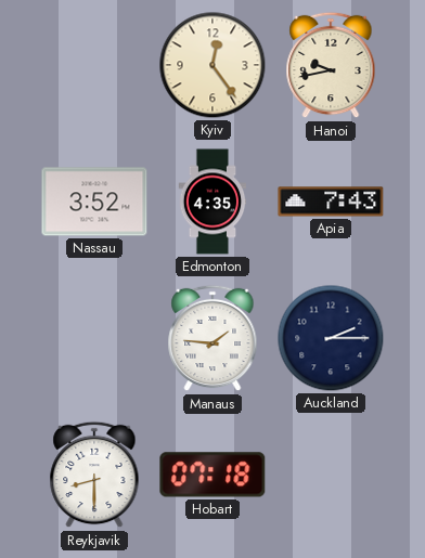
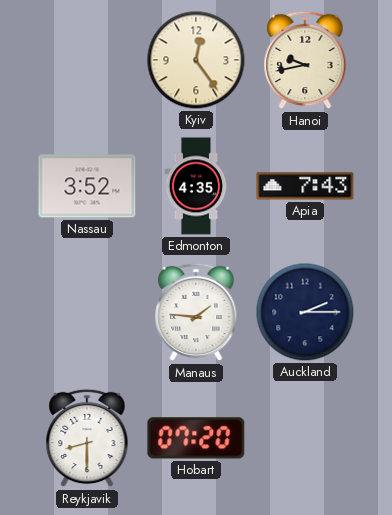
Hobart: 07:18 -> 07:20 (196, 438)
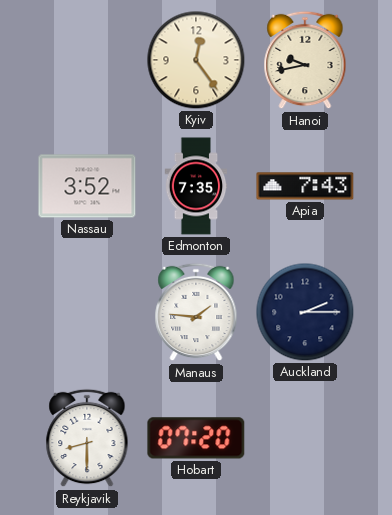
Edmonton: 4:35 -> 7:35 (196, 186)
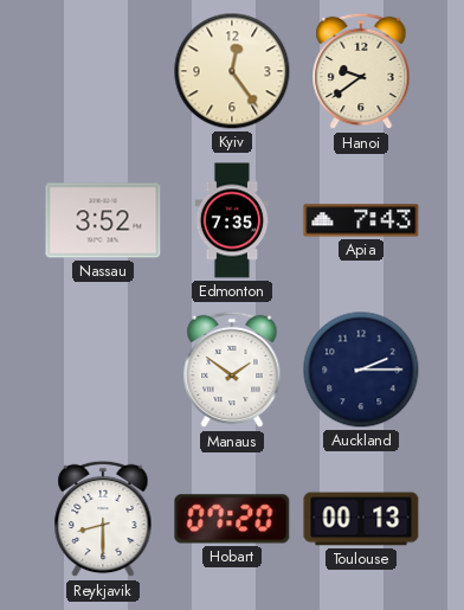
Hanoi: 9:43 -> 9:39 (361, 71)
Manaus: 1:46 -> 1:51 (232, 370)
Toulouse: none -> 00:13 (361, 519)
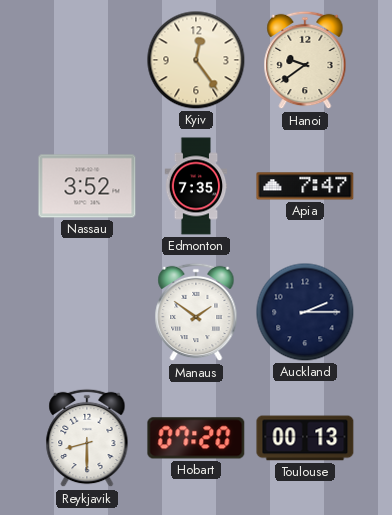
Apia: 7:43 -> 7:47 (305, 186)
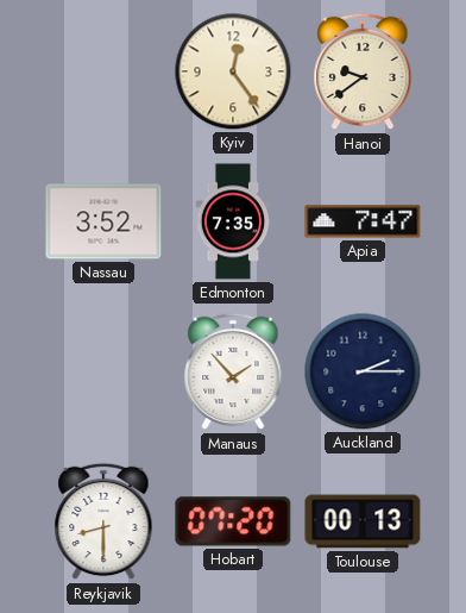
Manaus: 1:51 -> 1:53 (233, 371)
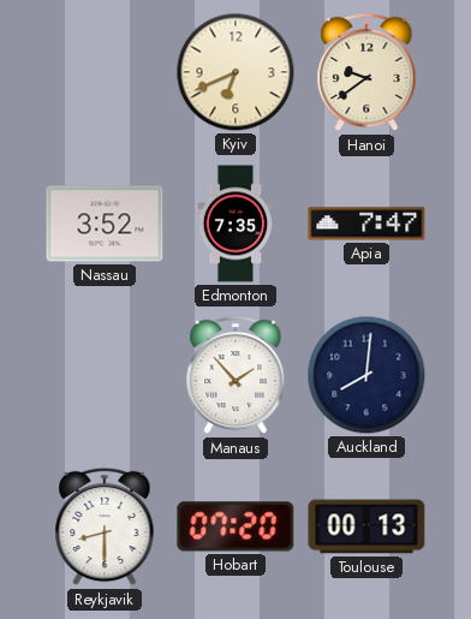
Kyiv: 12:24 -> 6:41 (235, 72)
Auckland: 2:15 -> 8:01 (366, 375)
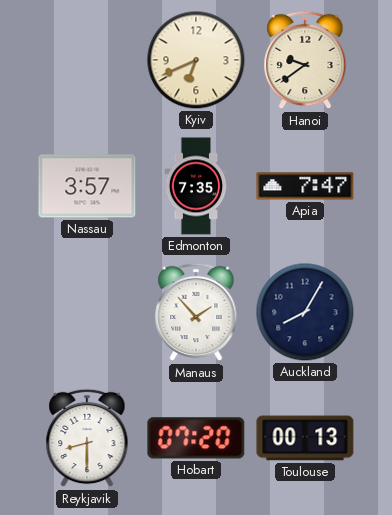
Nassau: 3:52 -> 3:57 (87, 186)
Auckland: 8:01 -> 8:05 (305, 312)
